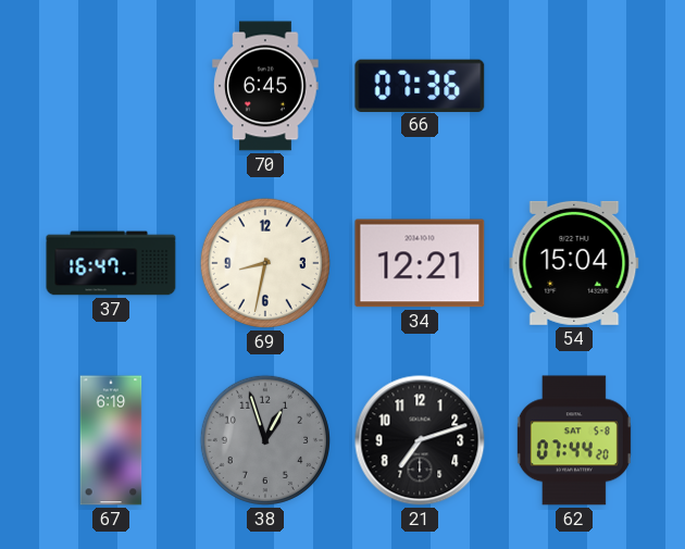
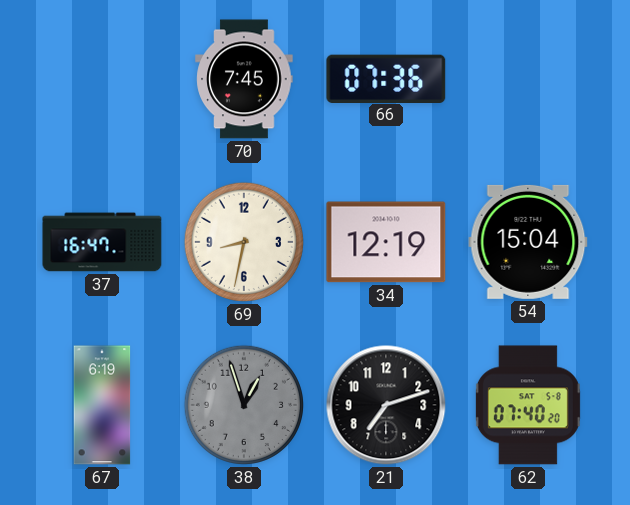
70: 6:45 -> 7:45 (244, 79)
34: 12:21 -> 12:19 (386, 242)
62: 07:44 -> 07:40 (528, 405)
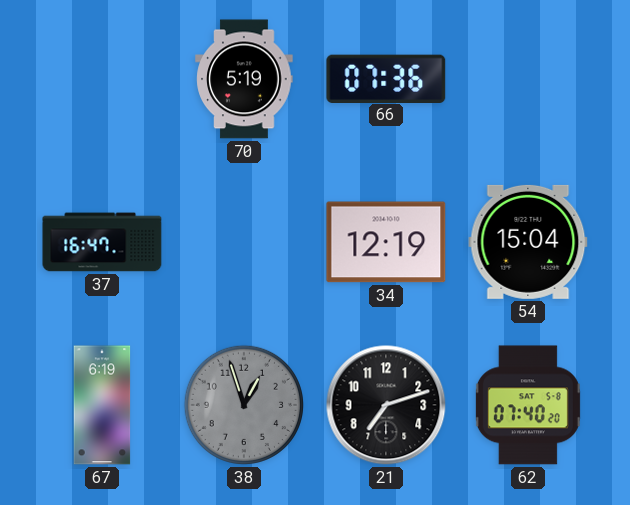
70: 7:45 -> 5:19 (244, 79)
69: 8:32 -> none (244, 242)
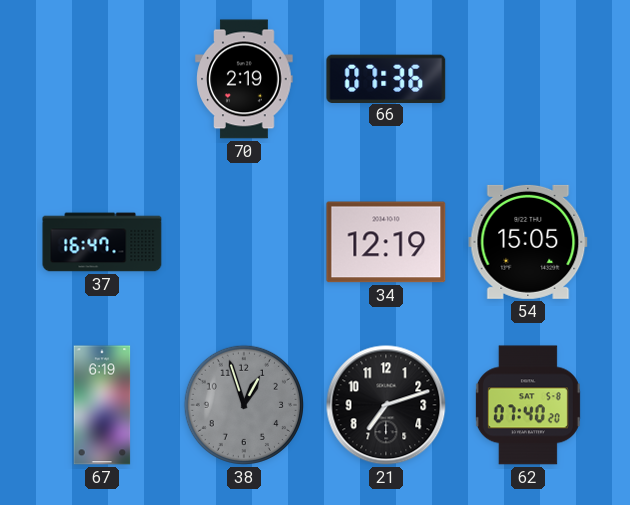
70: 5:19 -> 2:19 (244, 79)
54: 15:04 -> 15:05 (528, 242)
